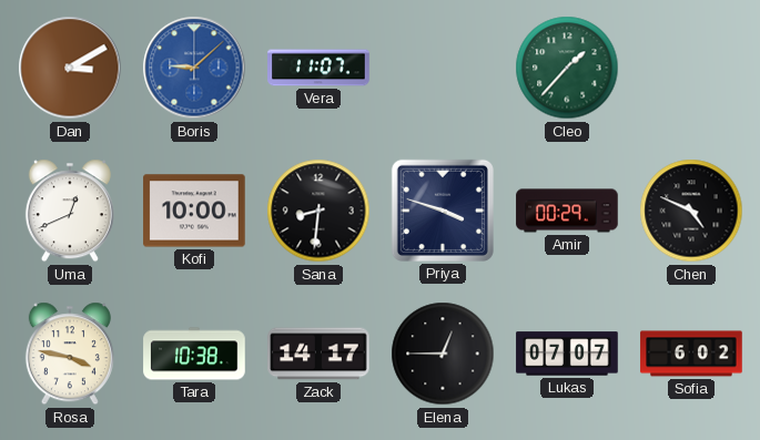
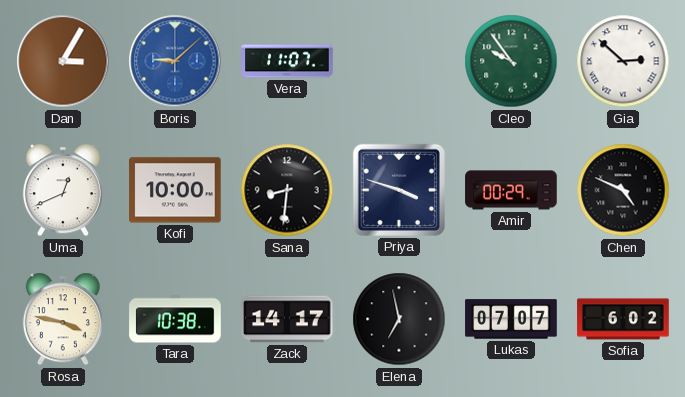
Dan: 3:10 -> 3:05 (63, 61)
Cleo: 1:37 -> 9:54 (511, 61)
Gia: none -> 2:52 (623, 61)
Elena: 12:45 -> 6:58 (399, 319)
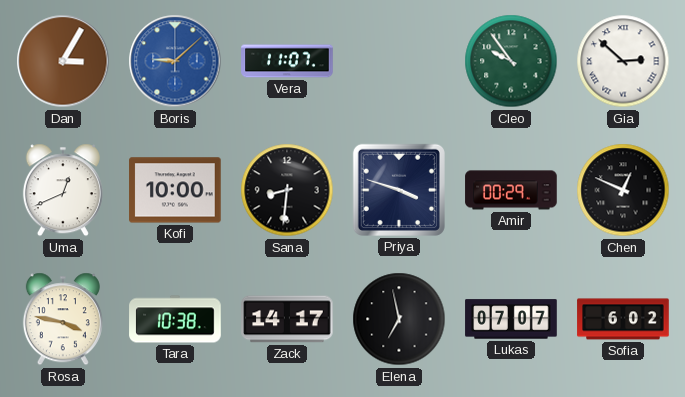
Chen: 4:49 -> 12:49 (623, 190)
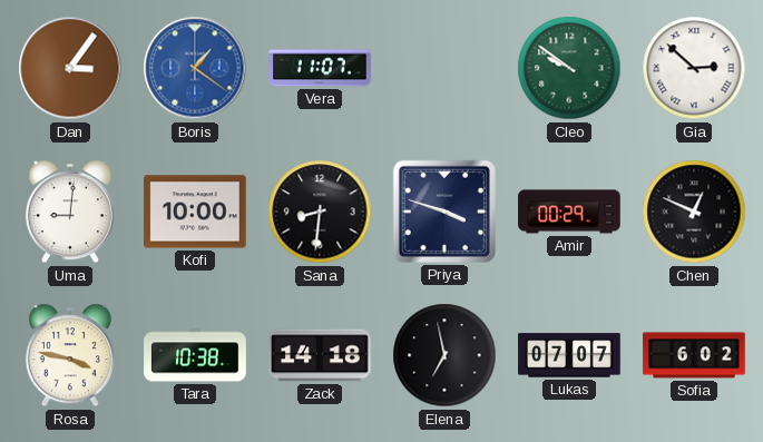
Dan: 3:05 -> 3:06 (70, 68)
Boris: 9:08 -> 1:21 (195, 68)
Cleo: 9:54 -> 9:51 (569, 68)
Uma: 12:41 -> 9:01 (70, 212)
Zack: 14:17 -> 14:18 (320, 355)
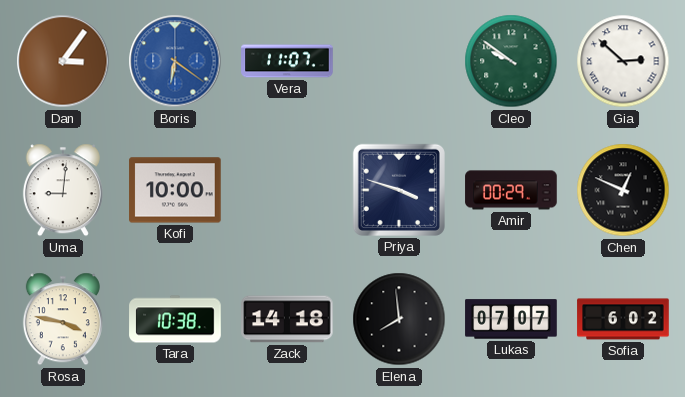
Boris: 1:21 -> 6:21 (175, 61)
Sana: 8:31 -> none (320, 212)
Elena: 6:58 -> 7:59 (399, 319)
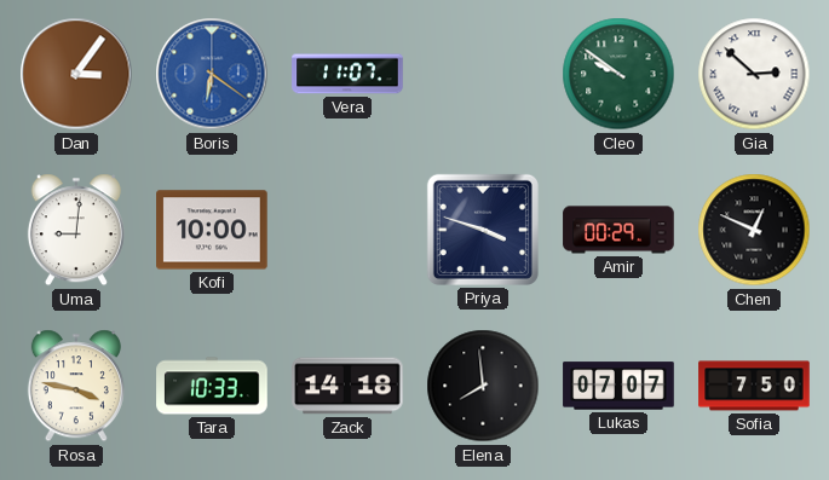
Tara: 10:38 -> 10:33 (212, 386)
Sofia: 6:02 -> 7:50 (754, 386)
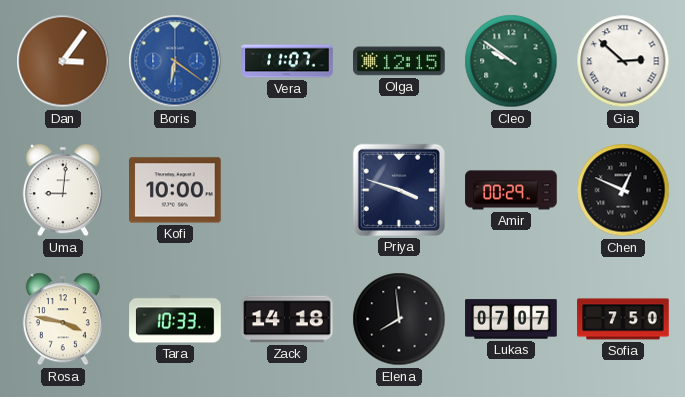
Olga: none -> 12:15 (399, 61)
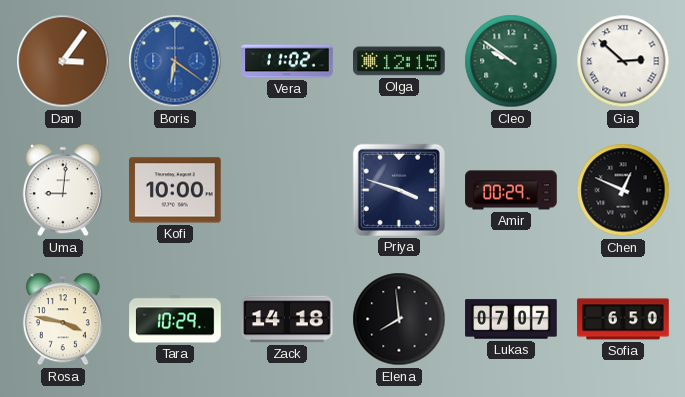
Vera: 11:07 -> 11:02 (287, 61)
Tara: 10:33 -> 10:29 (175, 319)
Sofia: 7:50 -> 6:50 (623, 319)
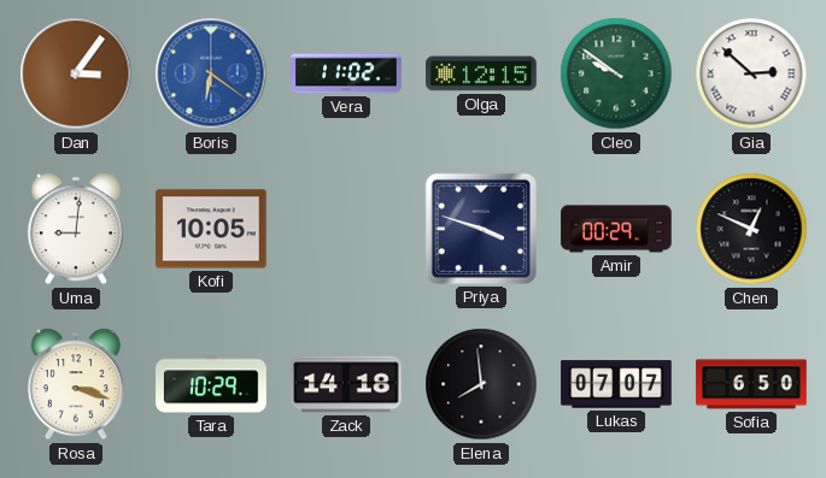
Kofi: 10:00 -> 10:05 (211, 229)
Rosa: 3:47 -> 3:18 (76, 384)
